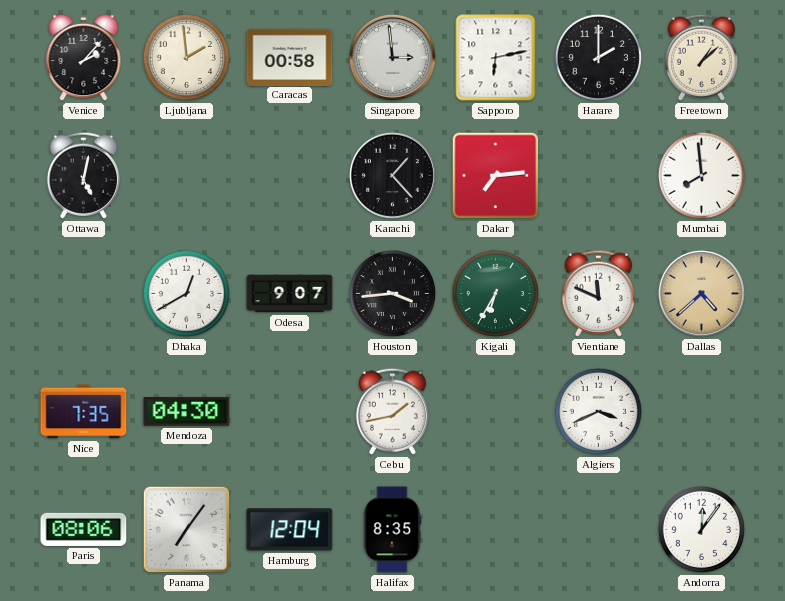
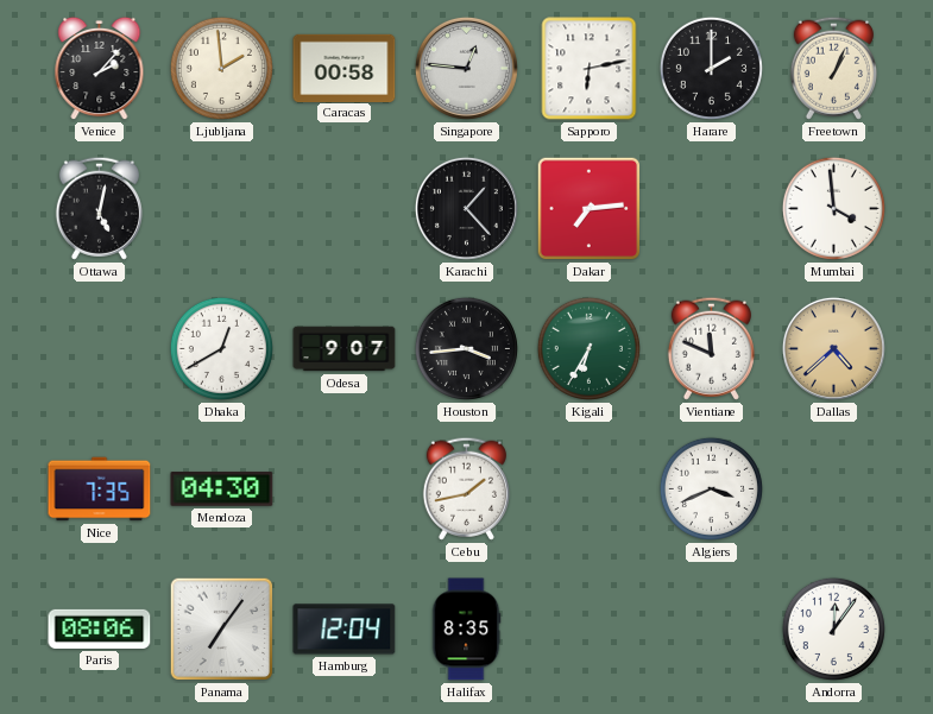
Singapore: 2:59 -> 12:46 (466, 68)
Freetown: 1:08 -> 1:04 (833, 68)
Mumbai: 7:59 -> 3:59 (833, 208)
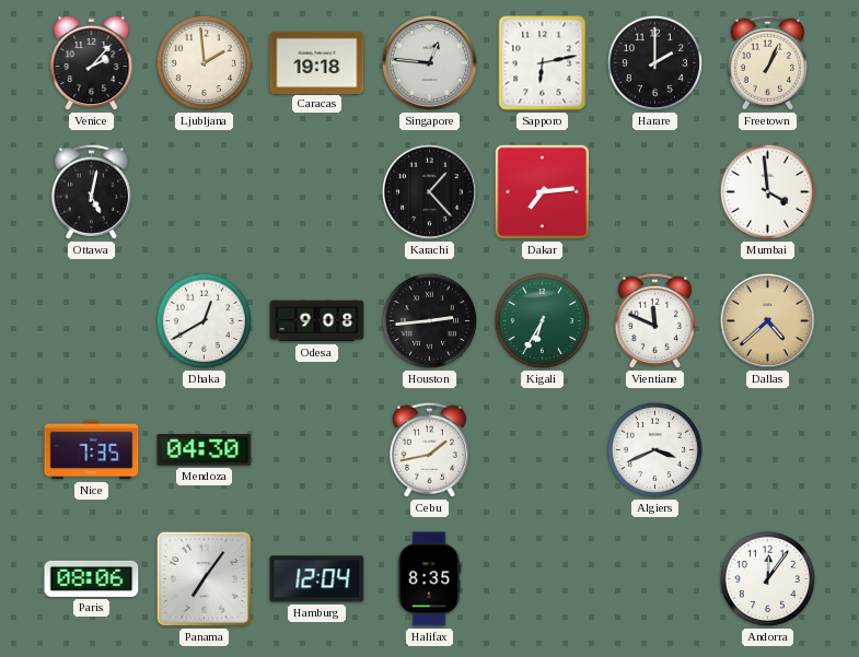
Caracas: 00:58 -> 19:18 (317, 62)
Odesa: 9:07 -> 9:08 (317, 321)
Houston: 3:44 -> 2:44 (429, 320)
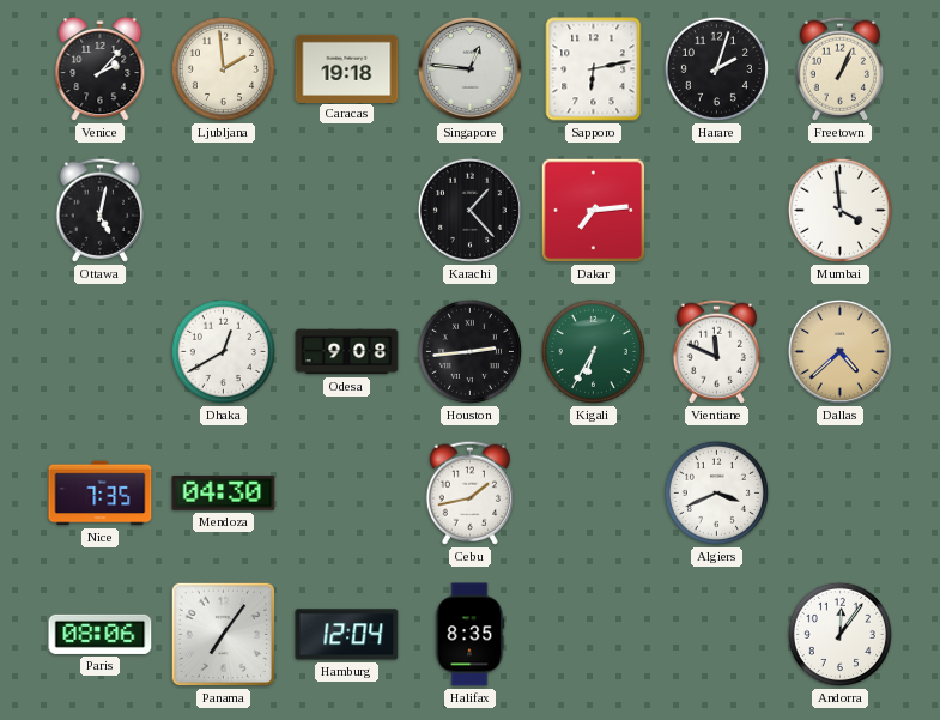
Harare: 2:00 -> 2:03 (716, 68)
